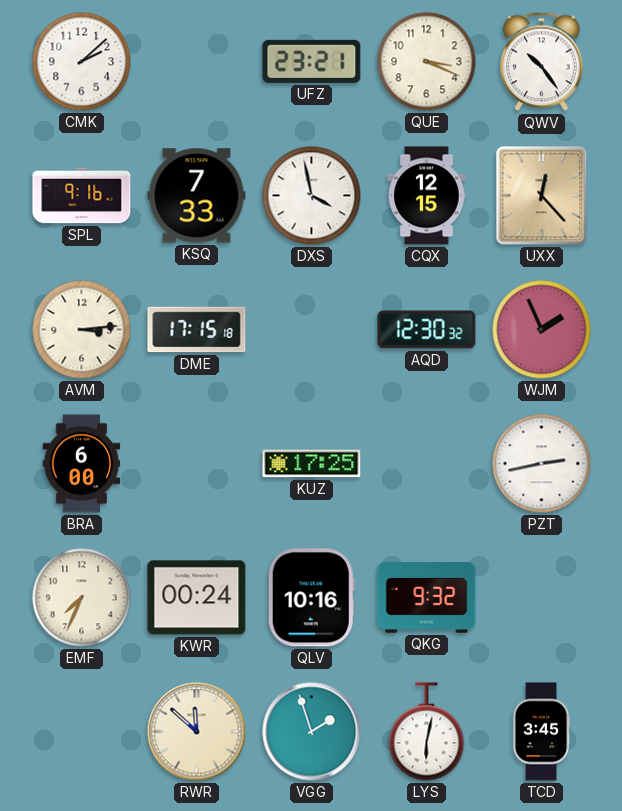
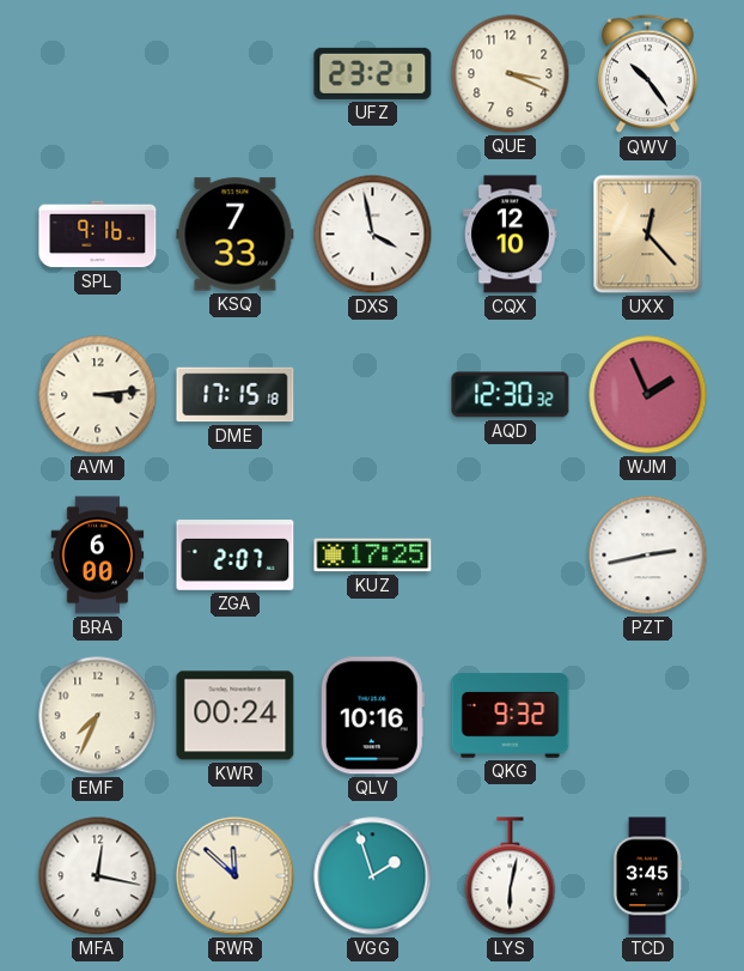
CMK: 2:08 -> none (82, 62)
CQX: 12:15 -> 12:10 (511, 235)
ZGA: none -> 2:07 (236, 556)
MFA: none -> 12:17 (98, 876)
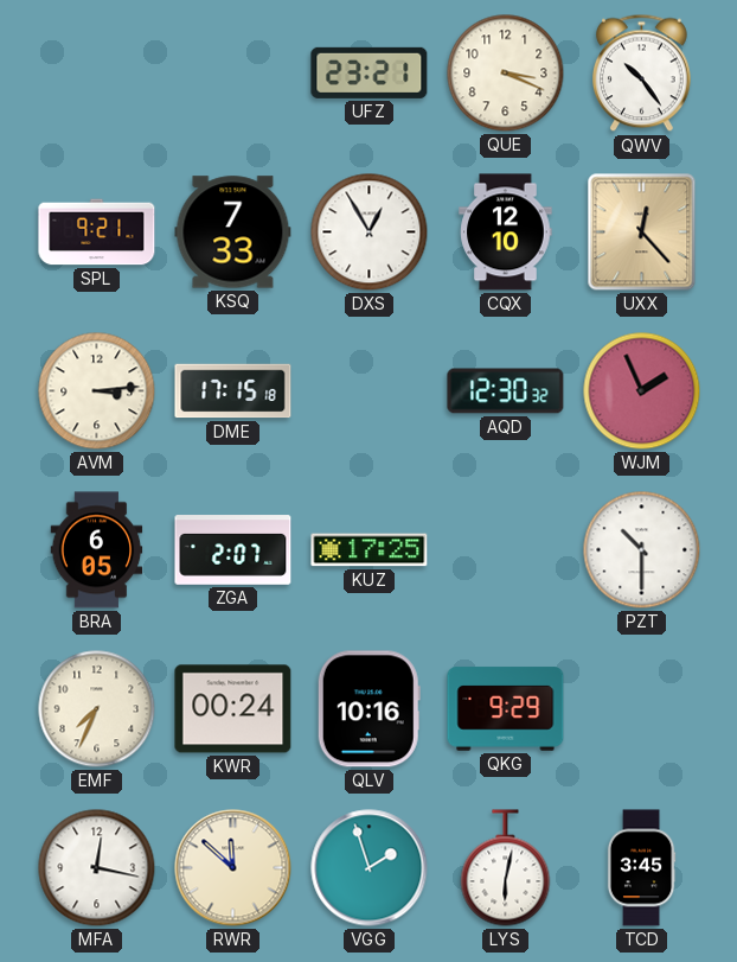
SPL: 9:16 -> 9:21 (97, 232)
DXS: 3:58 -> 12:55 (370, 232)
BRA: 6:00 -> 6:05 (97, 550)
PZT: 2:43 -> 10:30 (642, 550)
QKG: 9:32 -> 9:29 (506, 709)
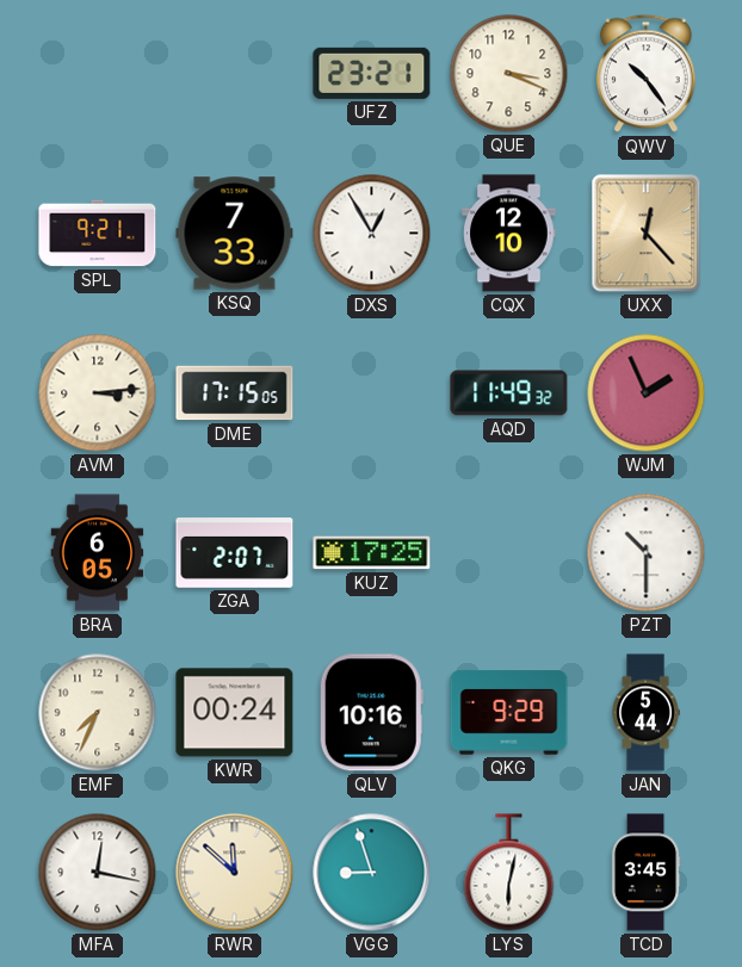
DME: 17:15:18 -> 17:15:05 (235, 393)
AQD: 12:30 -> 11:49 (509, 393)
JAN: none -> 5:44 (645, 713)
VGG: 1:57 -> 8:57 (372, 873)
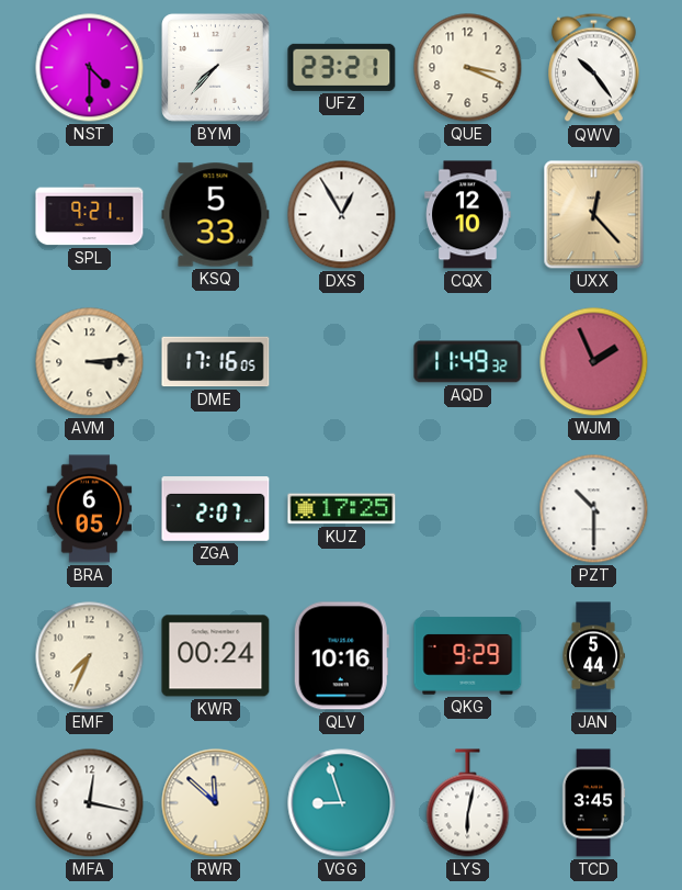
NST: none -> 4:30 (90, 68)
BYM: none -> 7:37 (216, 68)
KSQ: 7:33 -> 5:33 (216, 215)
DME: 17:15 -> 17:16 (216, 362)
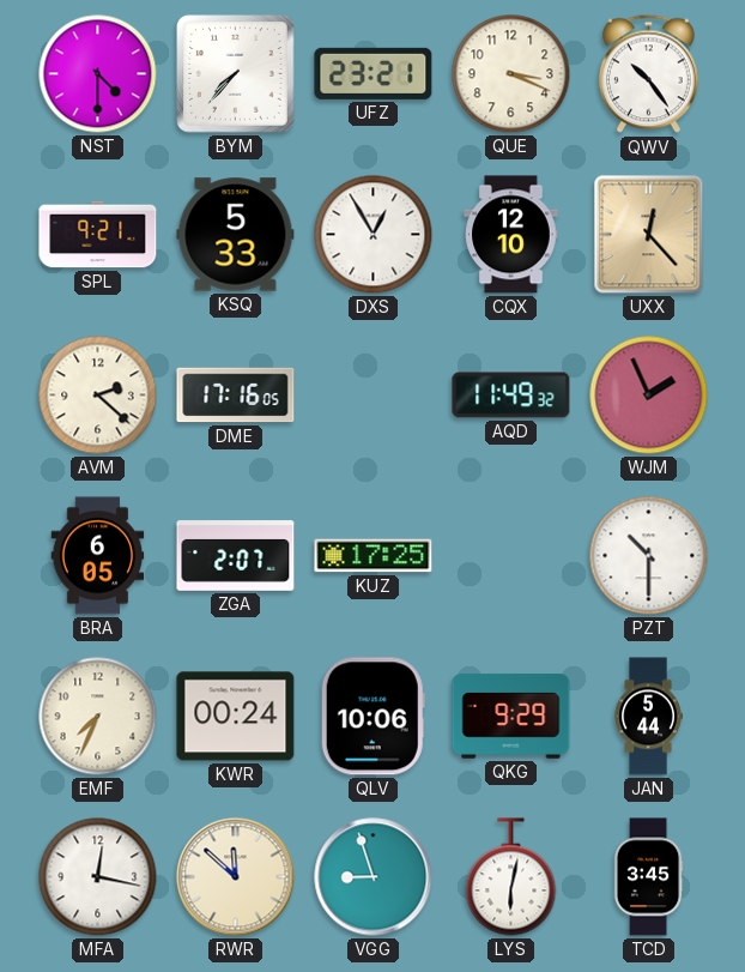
AVM: 3:14 -> 2:22 (98, 396)
QLV: 10:16 -> 10:06 (372, 717)
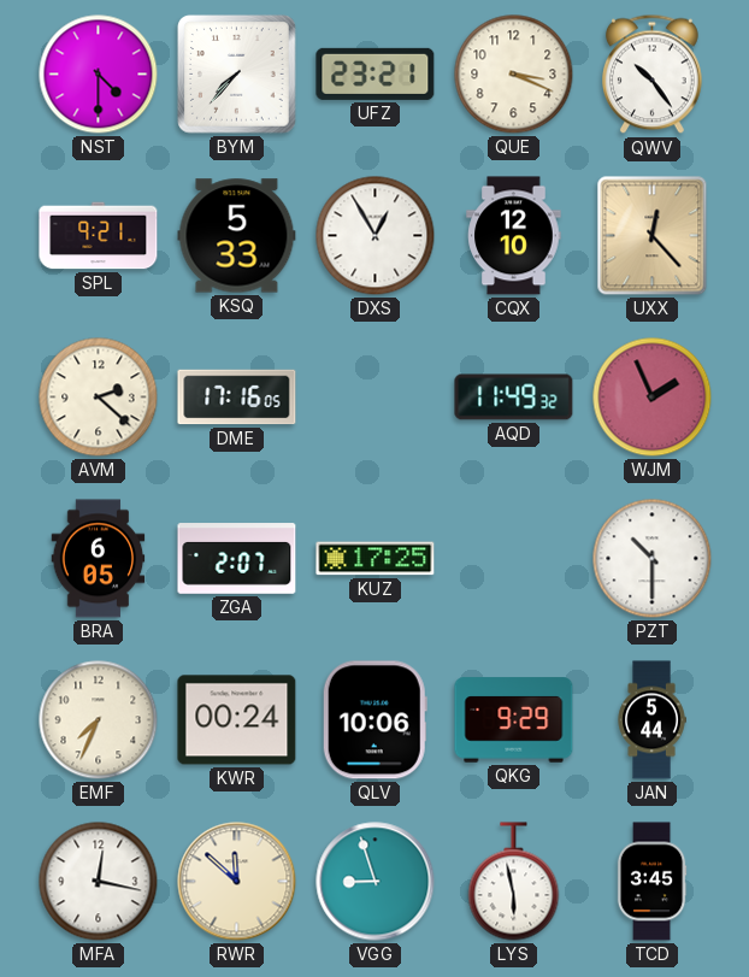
LYS: 6:02 -> 5:58 (514, 882)
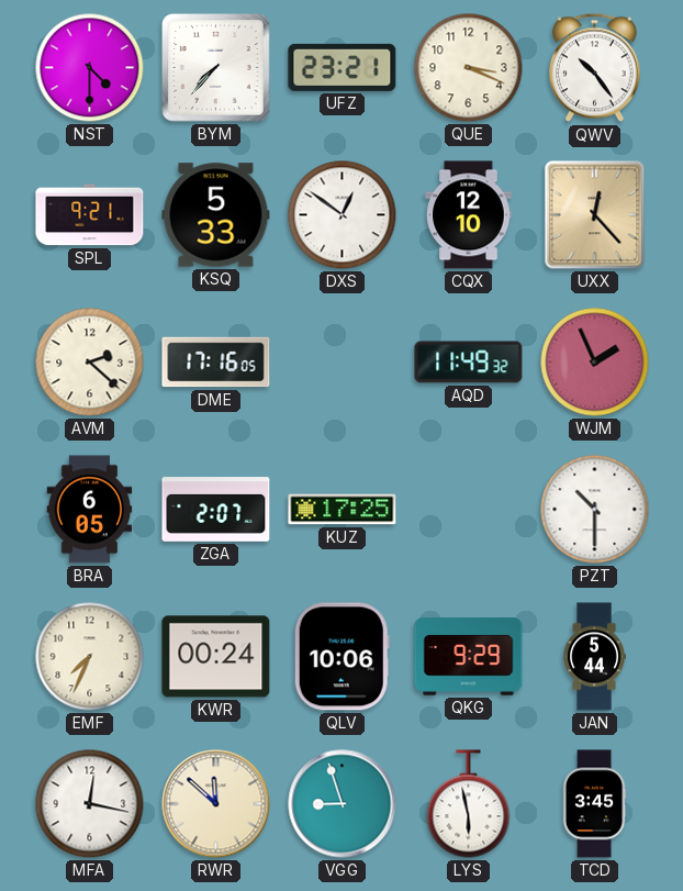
DXS: 12:55 -> 12:51 (343, 215)
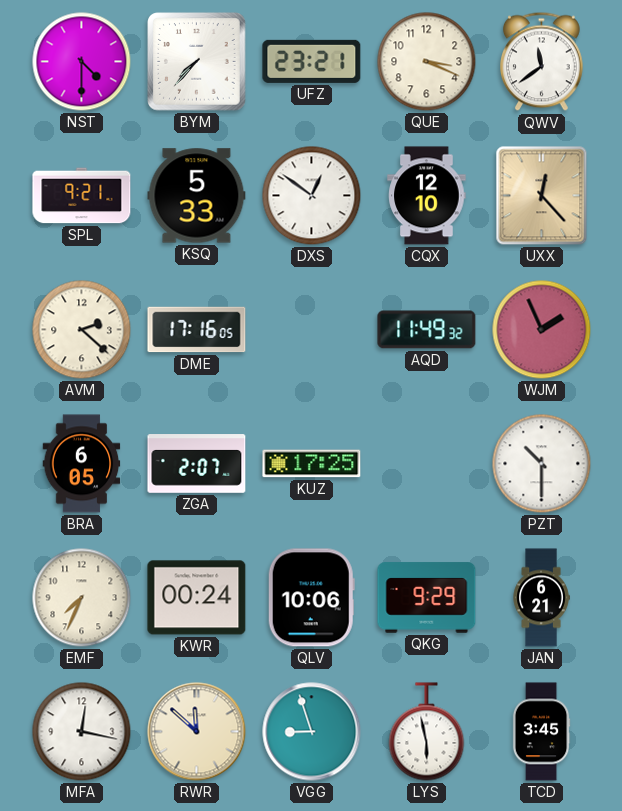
QWV: 10:24 -> 11:39 (542, 62)
JAN: 5:44 -> 6:21 (541, 598)
